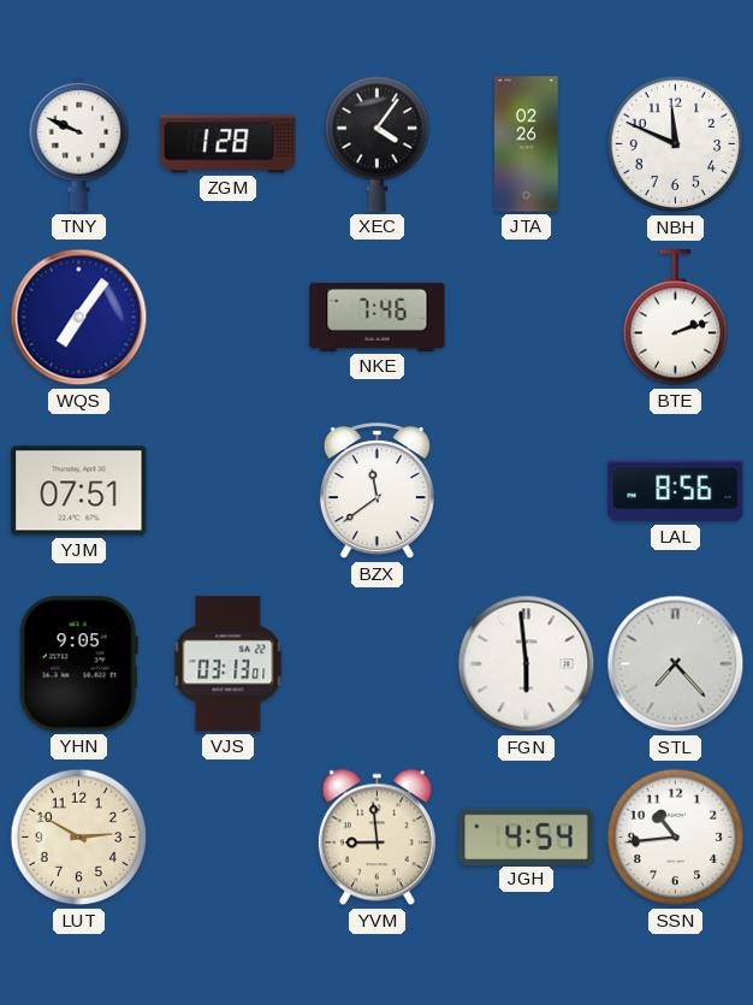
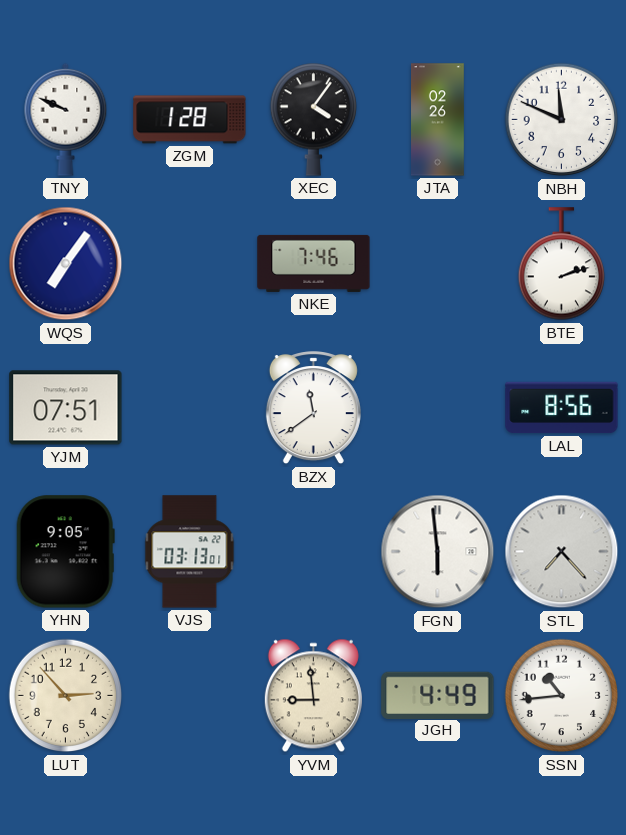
LUT: 2:50 -> 2:53 (66, 696)
JGH: 4:54 -> 4:49 (438, 695)
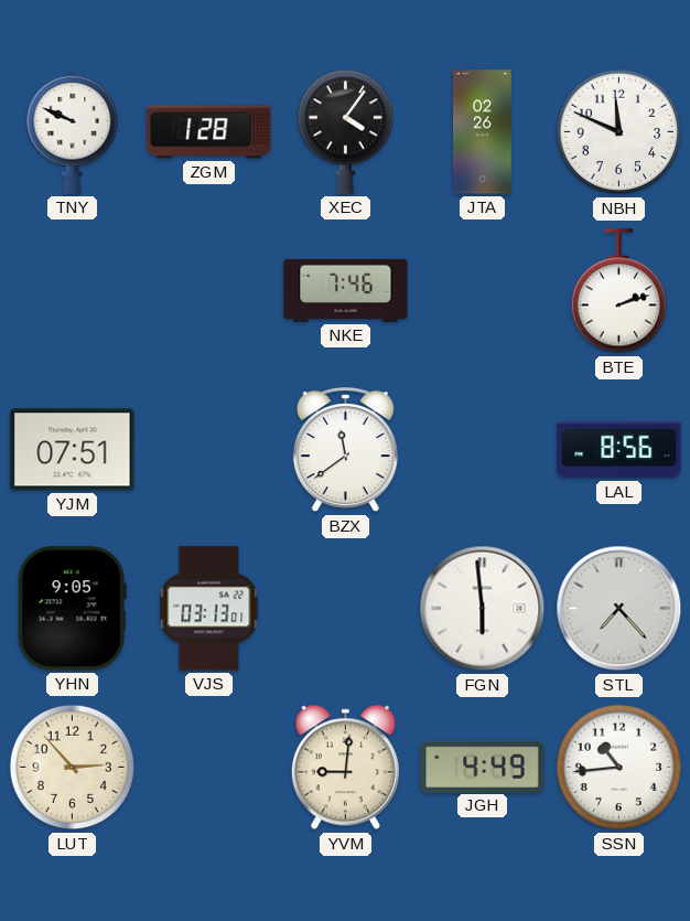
WQS: 7:06 -> none (66, 264)
YVM: 8:59 -> 9:01 (345, 768)
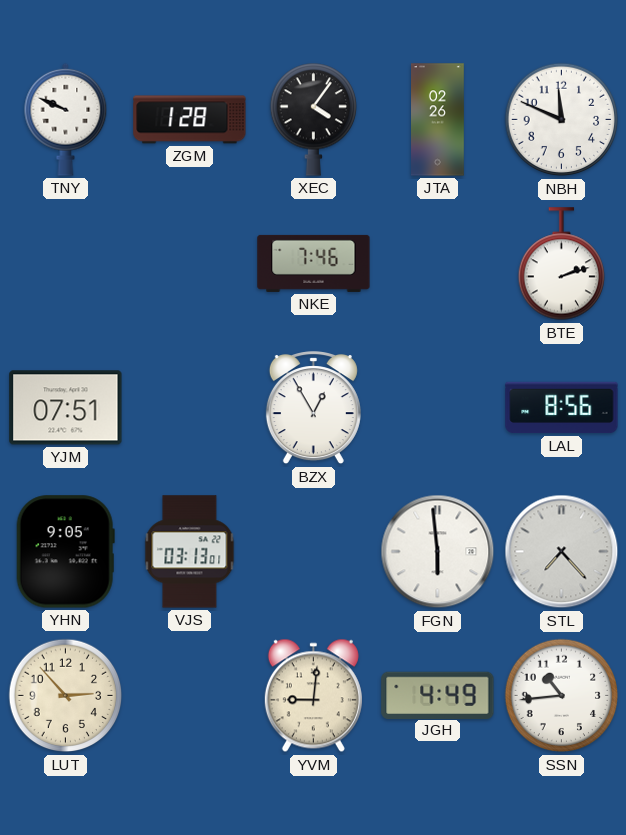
BZX: 11:39 -> 12:55 (313, 408)
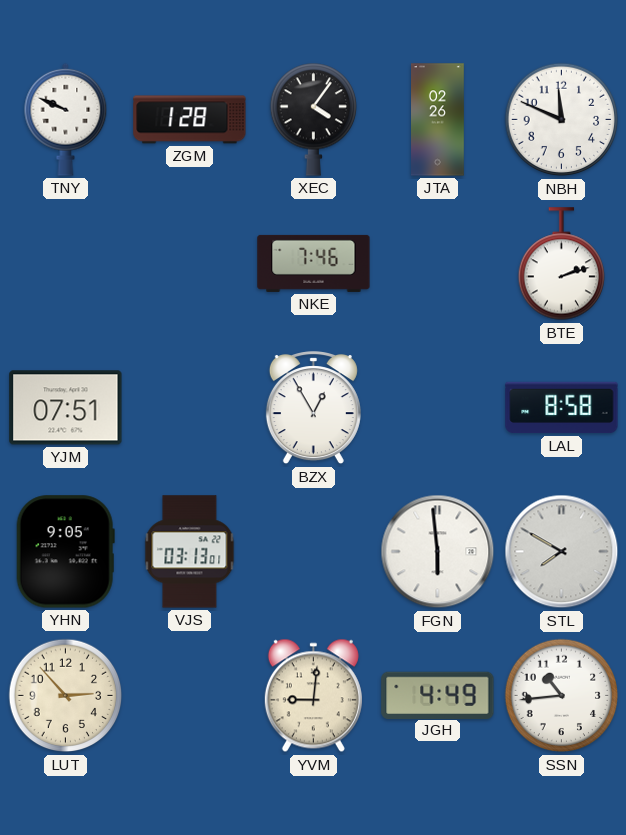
LAL: 8:56 -> 8:58 (562, 408)
STL: 7:23 -> 7:50 (562, 552)
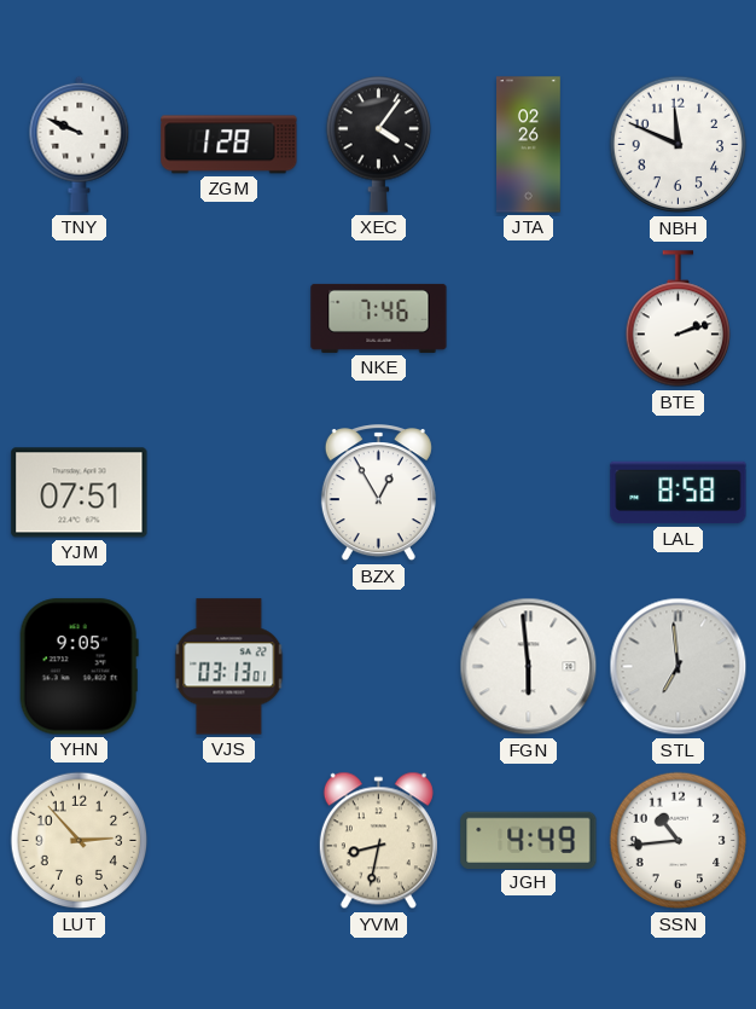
STL: 7:50 -> 6:59 (679, 667)
YVM: 9:01 -> 8:32 (378, 841)
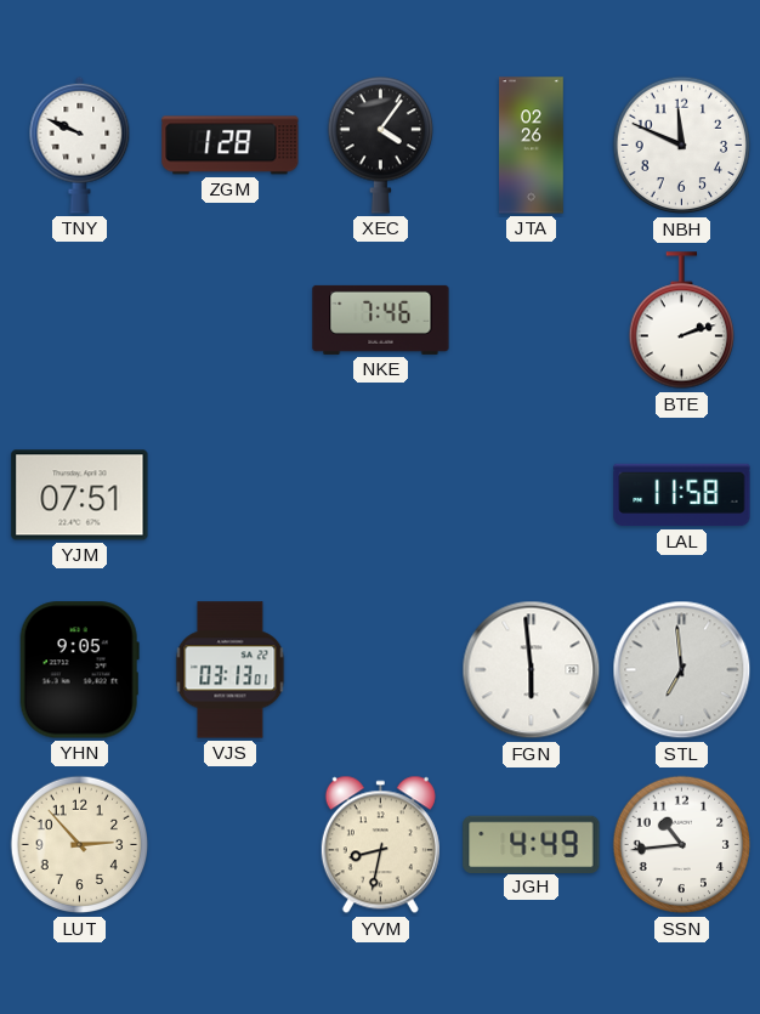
BZX: 12:55 -> none (378, 493)
LAL: 8:58 -> 11:58 (682, 495)
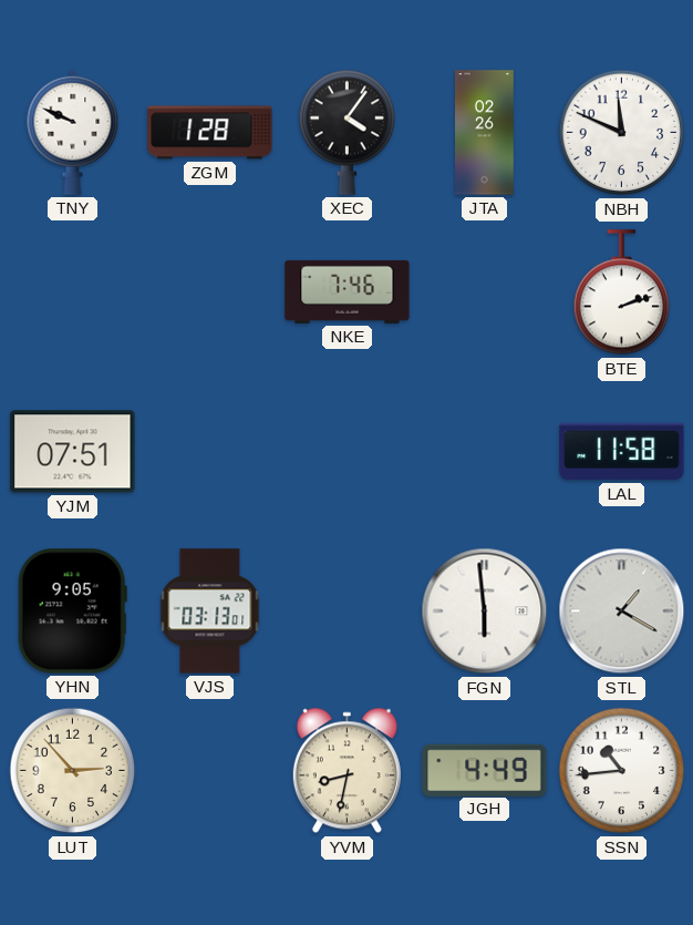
STL: 6:59 -> 1:20 (622, 611)
